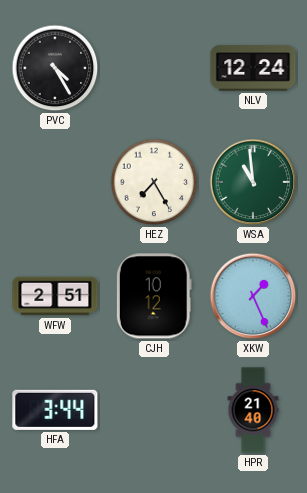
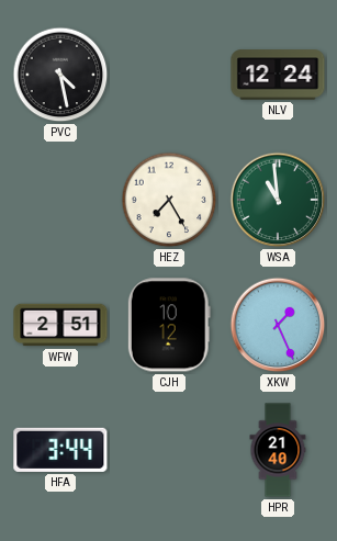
PVC: 4:25 -> 4:28 (60, 75)
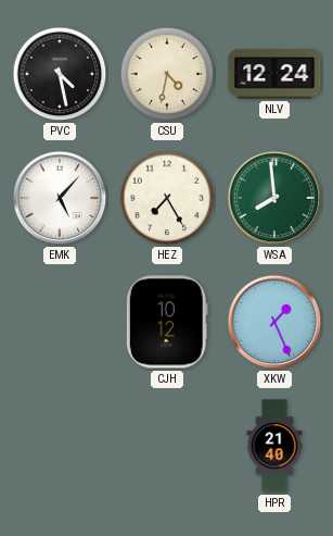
CSU: none -> 4:32 (167, 74)
EMK: none -> 5:07 (60, 198)
WSA: 10:59 -> 7:59 (274, 198)
WFW: 2:51 -> none (60, 325)
HFA: 3:44 -> none (60, 450)
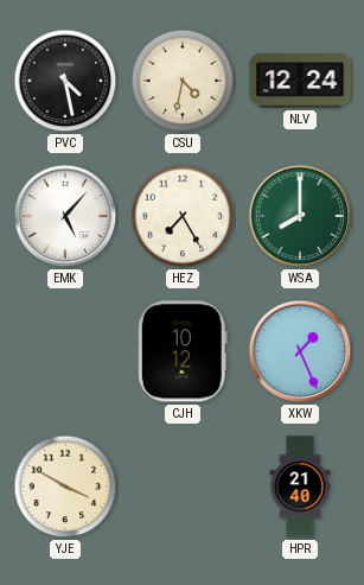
WSA: 7:59 -> 8:00 (300, 216)
YJE: none -> 3:50 (65, 487)
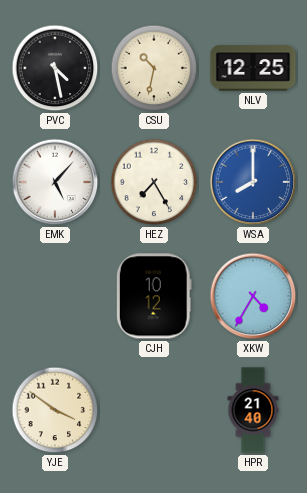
CSU: 4:32 -> 10:32 (154, 68)
NLV: 12:24 -> 12:25 (253, 68)
WSA dial: green -> blue (253, 182)
XKW: 1:26 -> 4:35 (253, 296)
YJE: 3:50 -> 3:51 (55, 410)
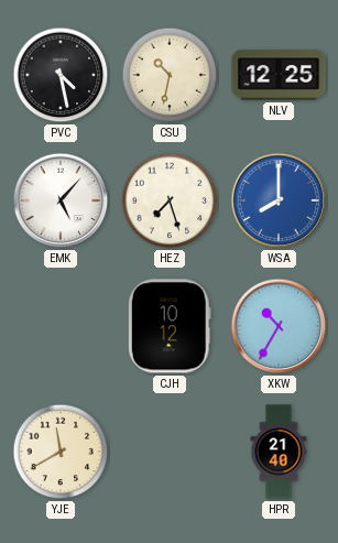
HEZ: 7:25 -> 7:27 (170, 200)
XKW: 4:35 -> 10:35 (279, 326)
YJE: 3:51 -> 11:40 (61, 452)
